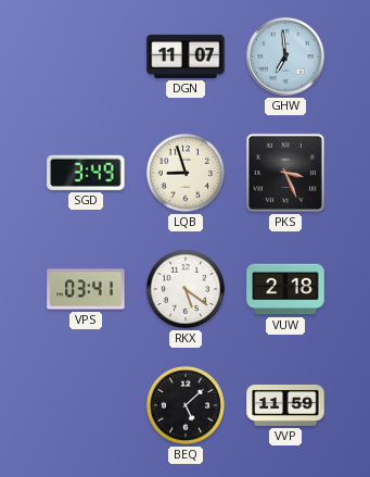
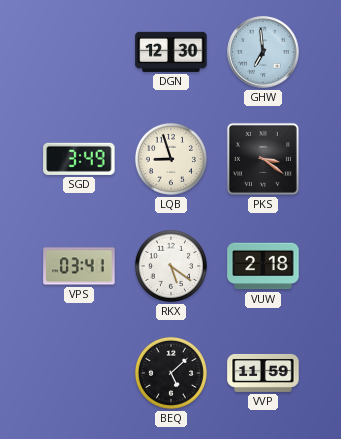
DGN: 11:07 -> 12:30 (171, 52)
PKS: 3:26 -> 3:21 (263, 159)
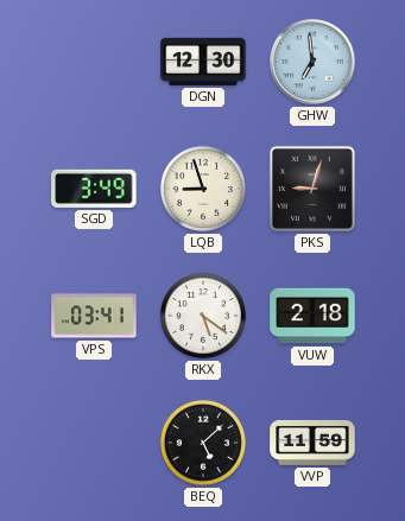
PKS: 3:21 -> 9:03 (312, 189)
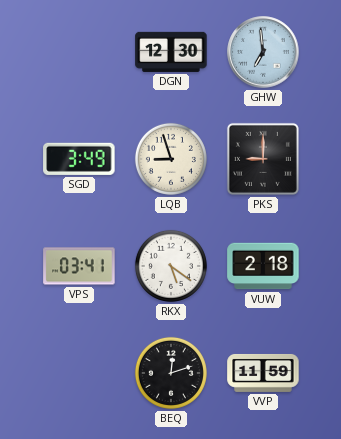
PKS: 9:03 -> 9:00 (263, 159)
BEQ: 5:08 -> 12:12 (171, 373)
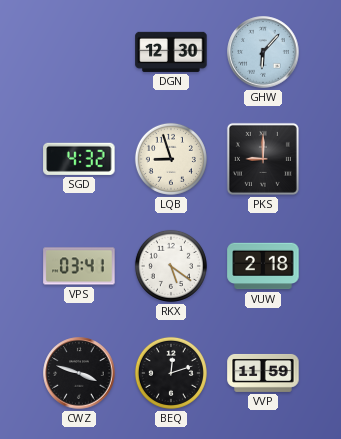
GHW: 6:59 -> 6:07 (263, 52)
SGD: 3:49 -> 4:32 (79, 159)
CWZ: none -> 3:48 (79, 373)
